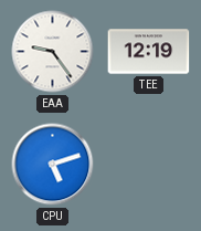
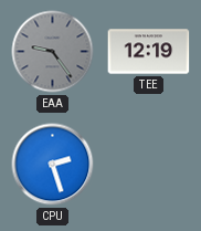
EAA dial: white -> grey (53, 52)
CPU: 5:12 -> 2:27 (53, 165)
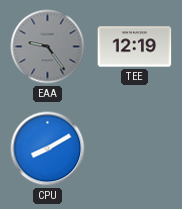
CPU: 2:27 -> 8:10 (48, 149)
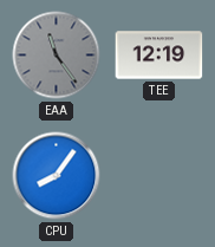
EAA: 9:24 -> 11:24 (57, 56)
CPU: 8:10 -> 8:06 (57, 176)
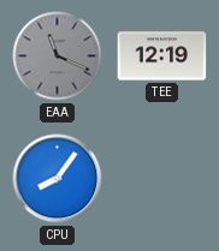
EAA: 11:24 -> 11:19 (58, 56)
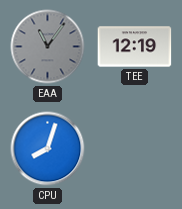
EAA: 11:19 -> 11:06 (48, 47)
CPU: 8:06 -> 8:03 (48, 149)
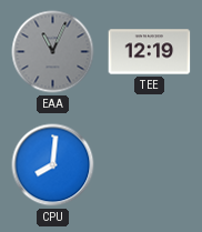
EAA: 11:06 -> 11:04 (53, 52)
CPU: 8:03 -> 8:01 (53, 165)
